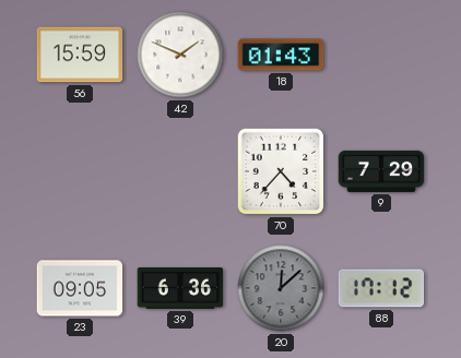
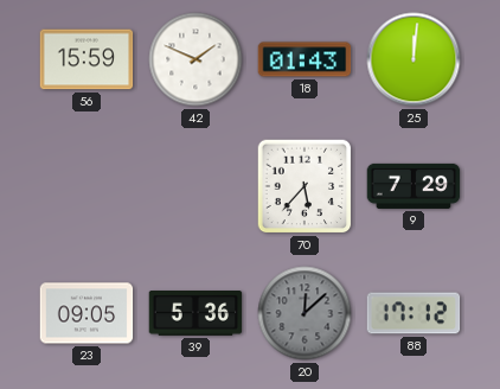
25: none -> 12:01 (414, 59)
70: 4:37 -> 5:37 (305, 186)
39: 6:36 -> 5:36 (195, 314)
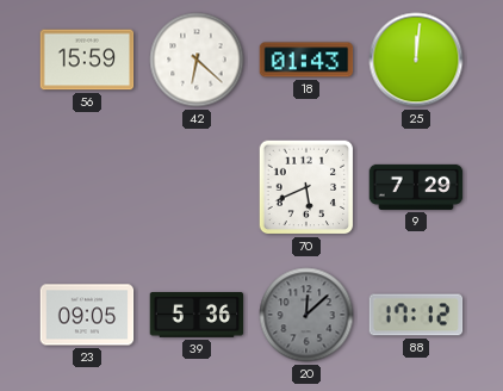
42: 1:49 -> 6:22 (197, 60)
70: 5:37 -> 5:41 (306, 187)
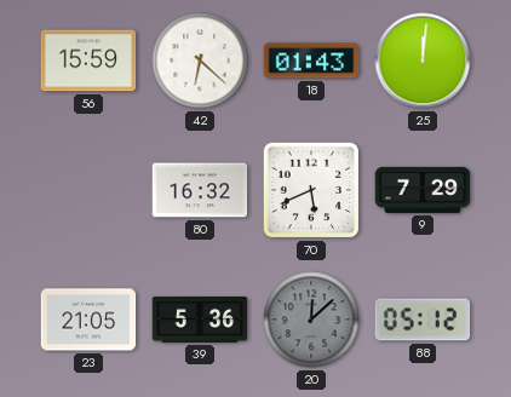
80: none -> 16:32 (200, 190)
23: 09:05 -> 21:05 (88, 320)
88: 17:12 -> 05:12 (423, 320)
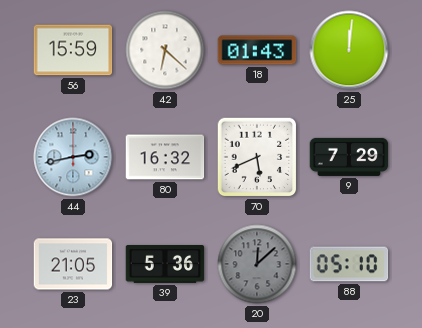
44: none -> 2:43 (73, 157)
88: 05:12 -> 05:10 (349, 264)
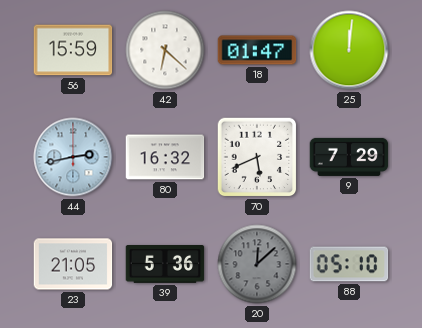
18: 01:43 -> 01:47 (257, 50)
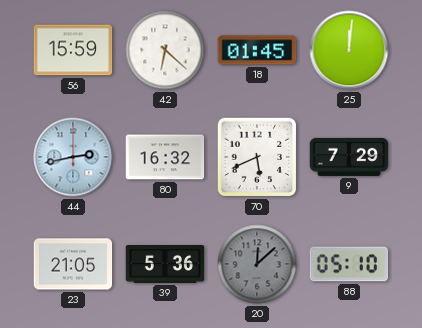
18: 01:47 -> 01:45 (257, 50)
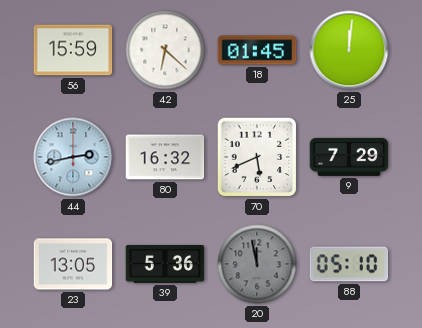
23: 21:05 -> 13:05 (73, 264)
20: 12:08 -> 11:58 (257, 264)
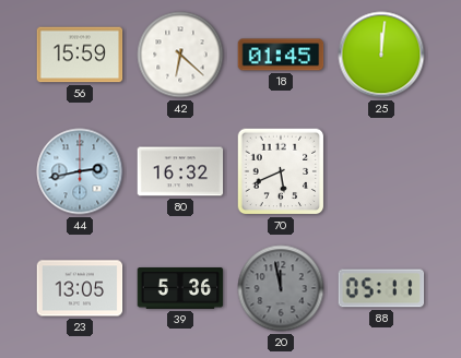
9: 7:29 -> none (349, 157)
88: 05:10 -> 05:11 (381, 288)
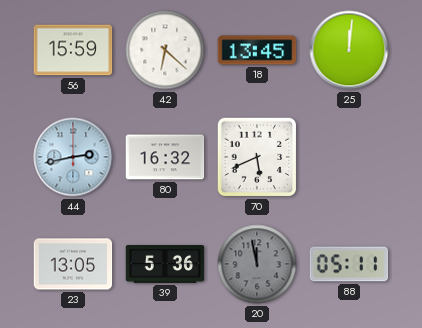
18: 01:45 -> 13:45 (257, 50)
